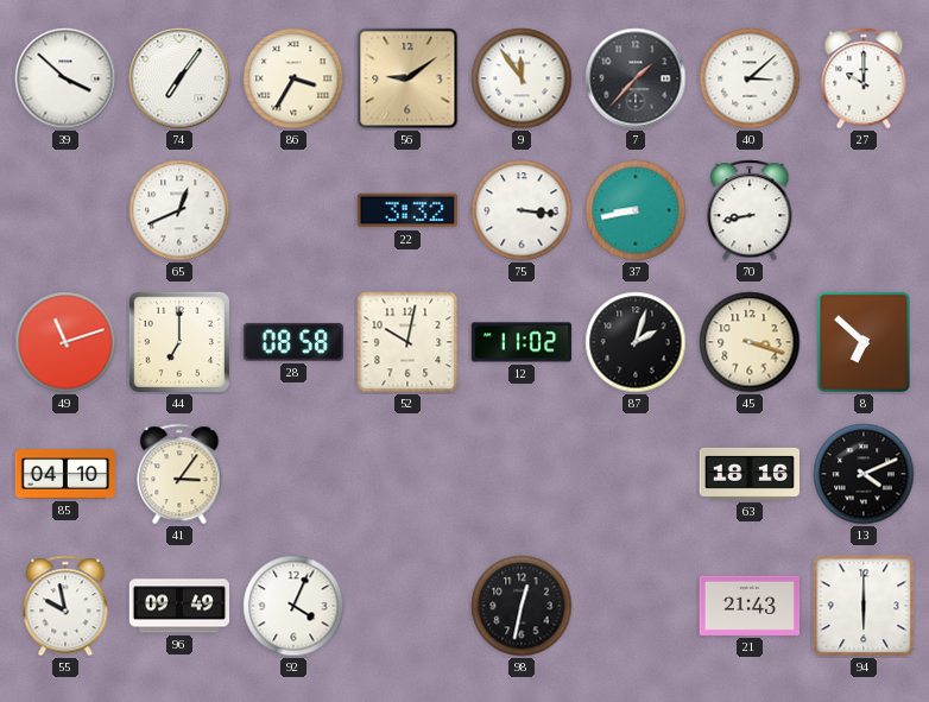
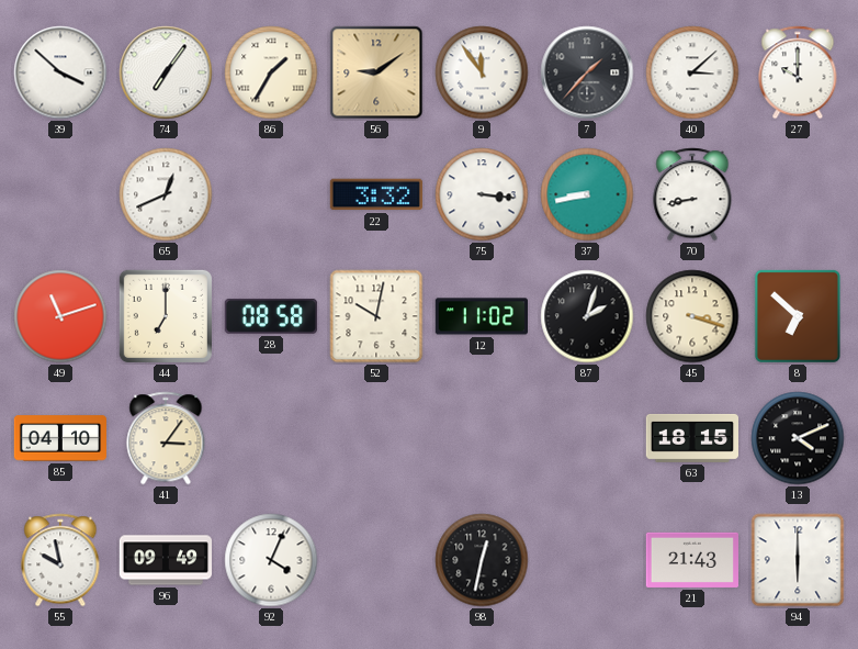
86: 3:35 -> 1:35 (271, 72)
63: 18:16 -> 18:15 (691, 438)
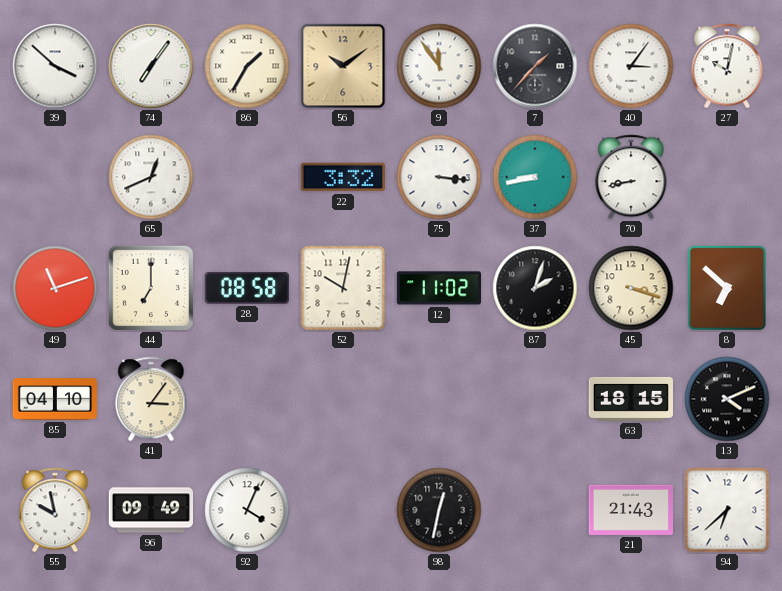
56: 9:09 -> 10:09 (343, 66)
40: 3:08 -> 3:06 (631, 66)
27: 10:00 -> 10:02 (727, 66)
94: 6:00 -> 6:38 (727, 510)
